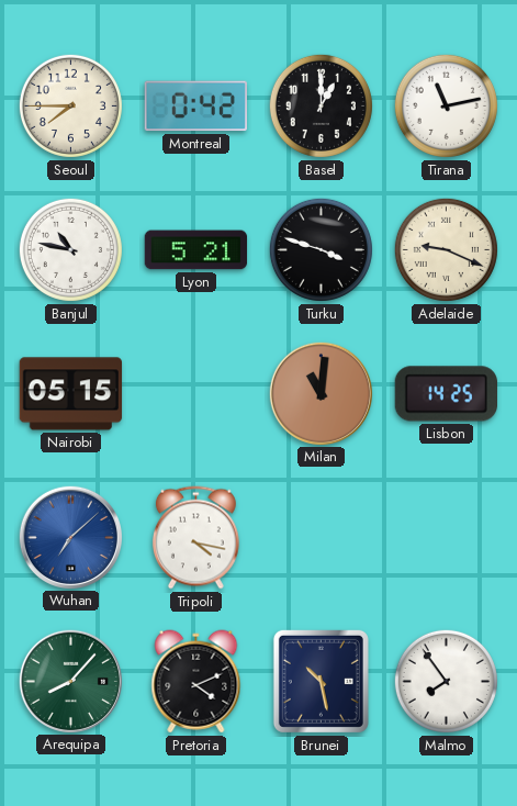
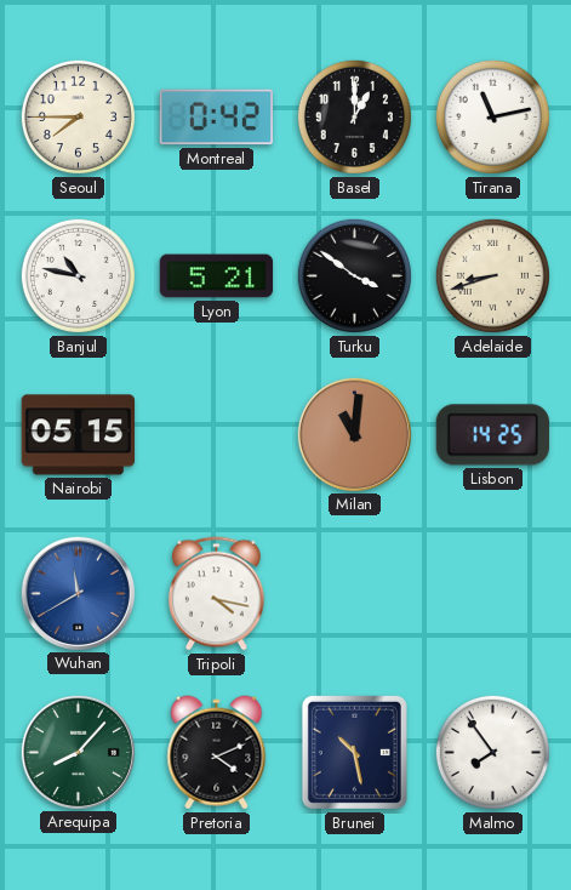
Turku: 3:48 -> 3:51 (354, 275)
Adelaide: 9:19 -> 8:42 (492, 275)
Wuhan: 7:08 -> 11:40 (78, 593)
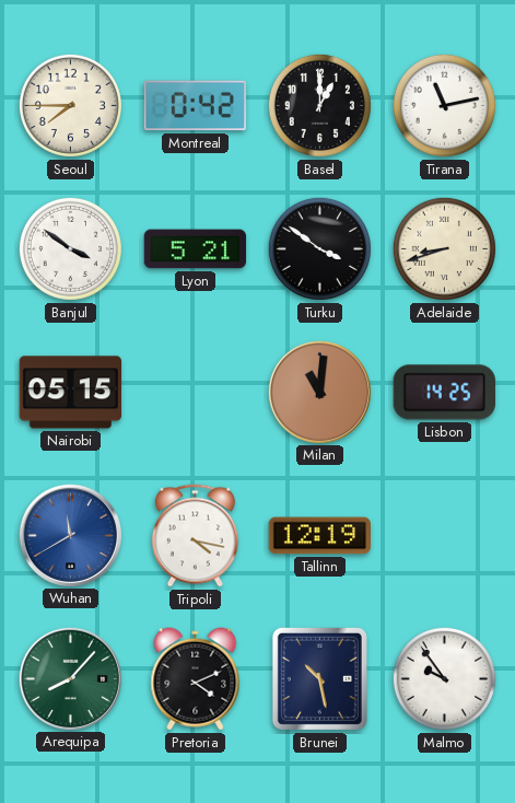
Banjul: 10:47 -> 3:51 (70, 248)
Tallinn: none -> 12:19 (319, 536)
Malmo: 7:54 -> 9:54 (444, 678)
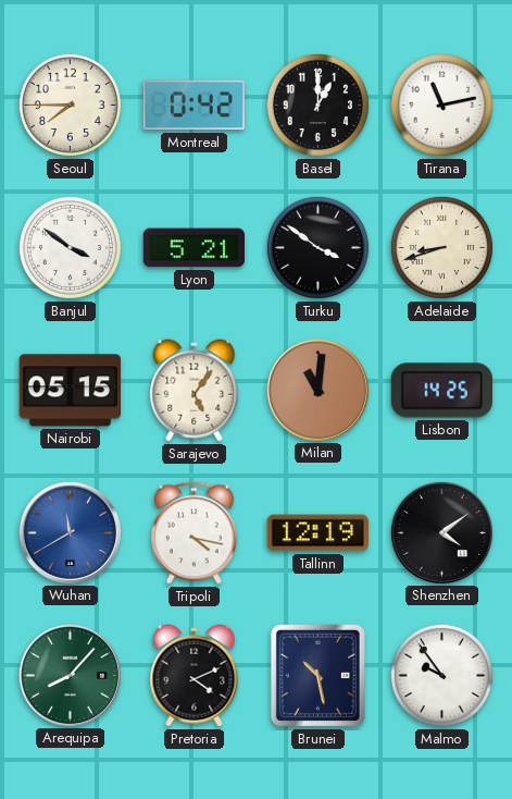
Sarajevo: none -> 5:06 (195, 391)
Shenzhen: none -> 4:09 (441, 532)
